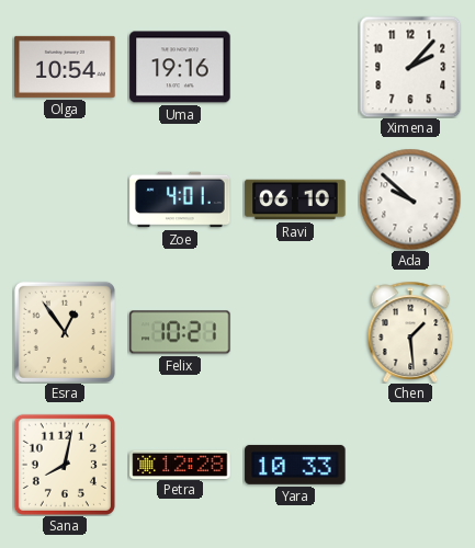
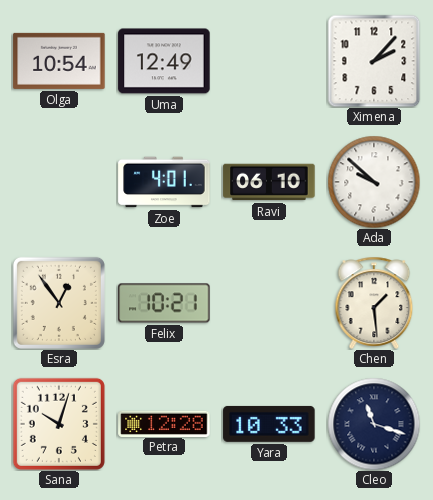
Uma: 19:16 -> 12:49 (164, 61)
Sana: 8:02 -> 10:03 (59, 424)
Cleo: none -> 11:18 (374, 424)
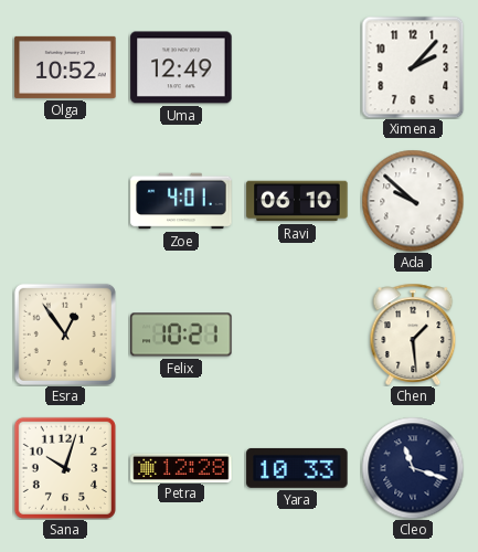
Olga: 10:54 -> 10:52 (65, 67)
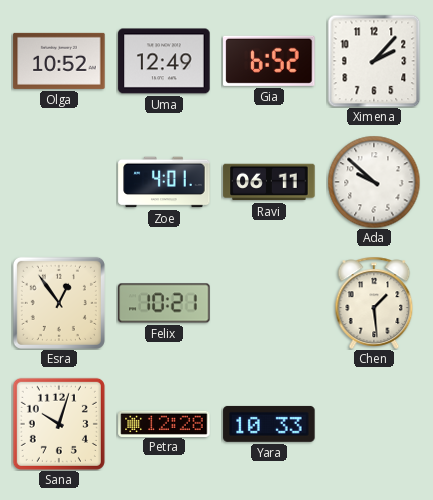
Gia: none -> 6:52 (269, 61)
Ravi: 06:10 -> 06:11 (269, 182)
Cleo: 11:18 -> none (413, 468)
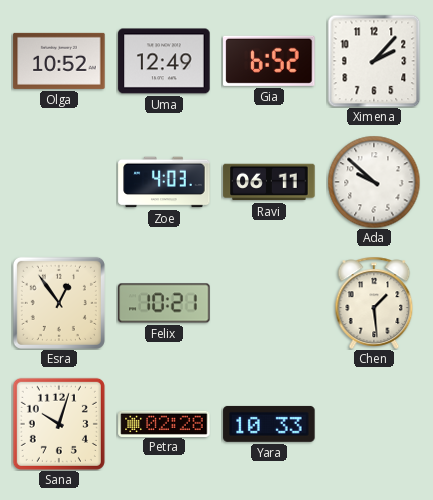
Zoe: 4:01 -> 4:03 (164, 182)
Petra: 12:28 -> 02:28 (164, 423)
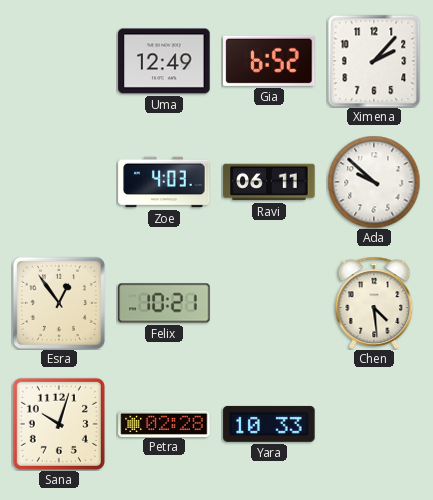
Olga: 10:52 -> none (59, 61)
Chen: 1:29 -> 4:29 (374, 303)
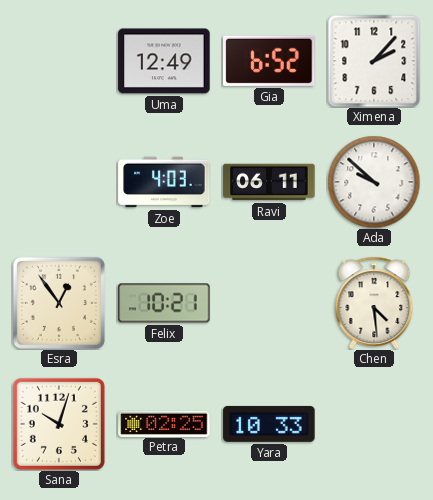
Petra: 02:28 -> 02:25 (164, 423)
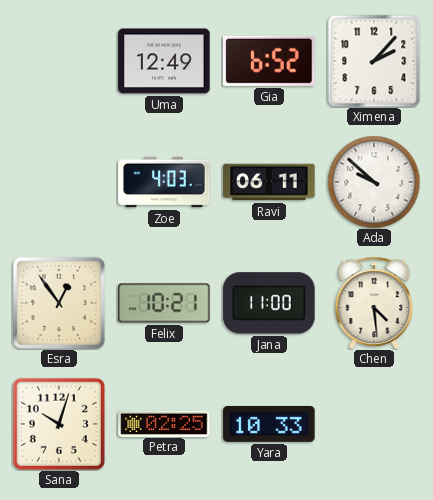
Jana: none -> 11:00 (269, 303)
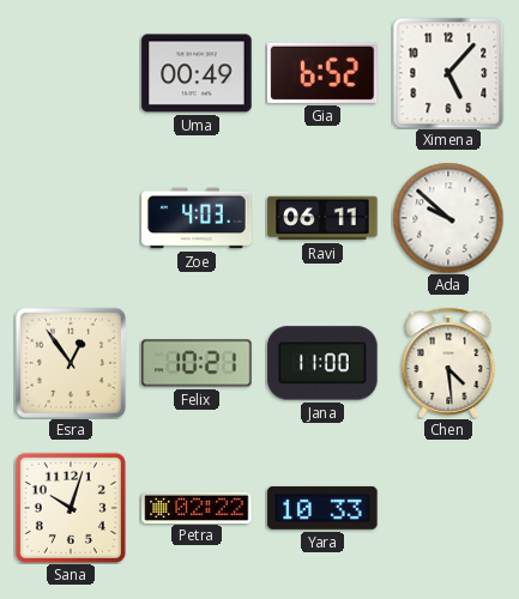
Uma: 12:49 -> 00:49 (197, 73)
Ximena: 2:07 -> 5:07 (448, 73)
Petra: 02:25 -> 02:22 (197, 507)
